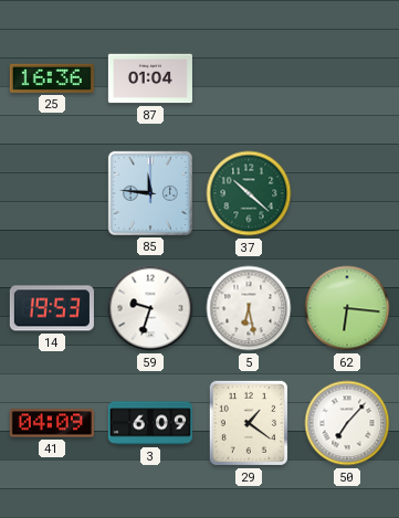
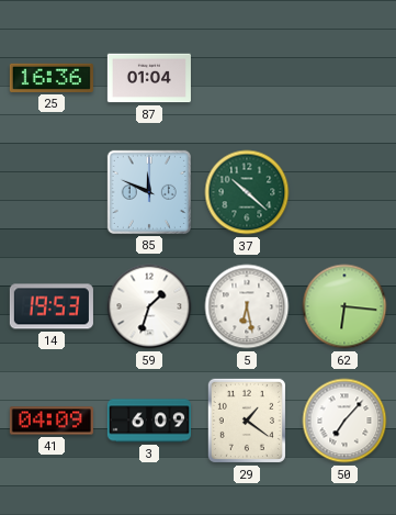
85: 11:46 -> 11:49 (149, 192)
59: 9:33 -> 1:33 (149, 306)
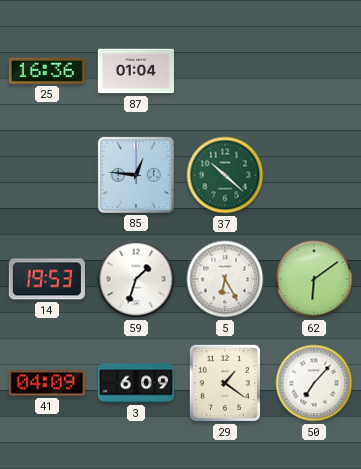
85: 11:49 -> 12:46 (136, 175)
5: 6:28 -> 6:25 (225, 279)
62: 6:16 -> 6:09 (314, 279)
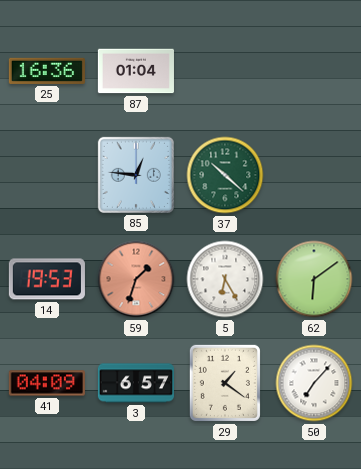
59 dial: white -> salmon (136, 279)
3: 6:09 -> 6:57 (136, 383)
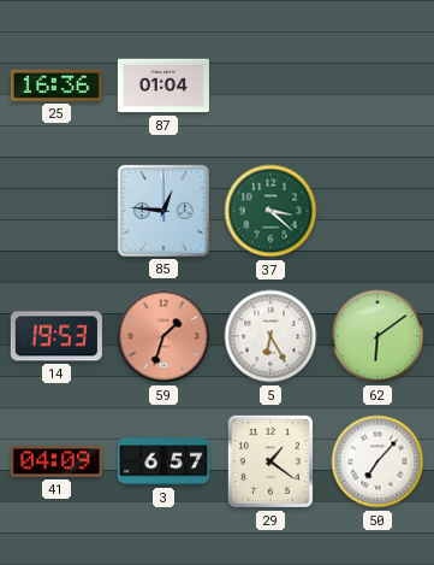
37: 10:22 -> 3:22 (270, 211)
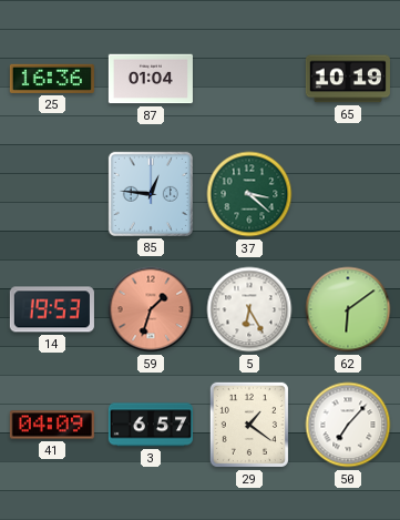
65: none -> 10:19 (348, 79)
